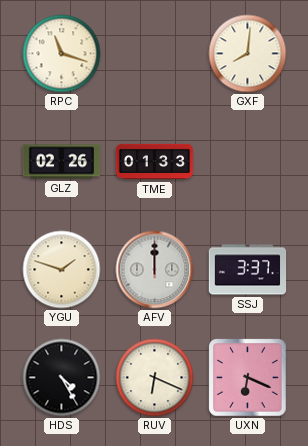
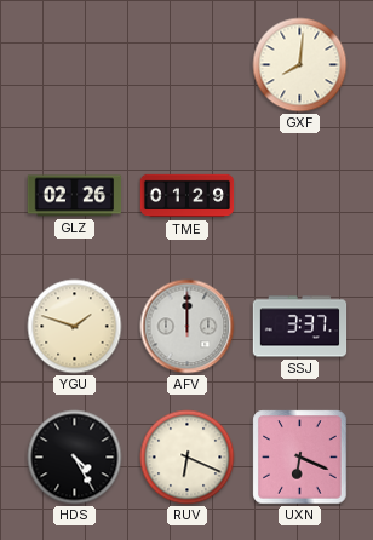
RPC: 11:18 -> none (62, 54)
TME: 01:33 -> 01:29 (188, 196)
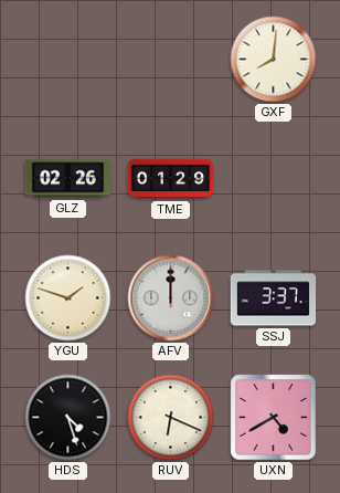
HDS: 4:25 -> 4:27 (68, 418)
UXN: 6:19 -> 4:40 (274, 418)
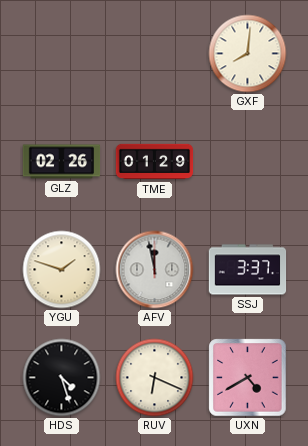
AFV: 12:00 -> 11:58 (155, 270)
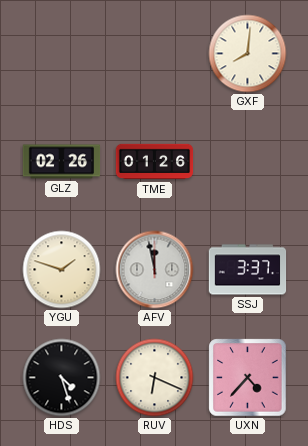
TME: 01:29 -> 01:26 (155, 162)
UXN: 4:40 -> 4:37 (248, 378)
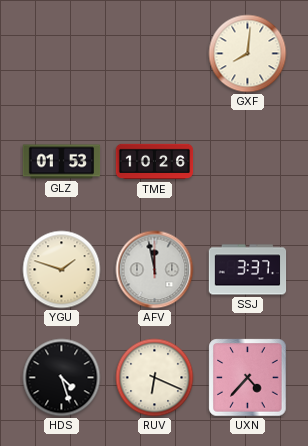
GLZ: 02:26 -> 01:53 (62, 162)
TME: 01:26 -> 10:26 (155, 162)
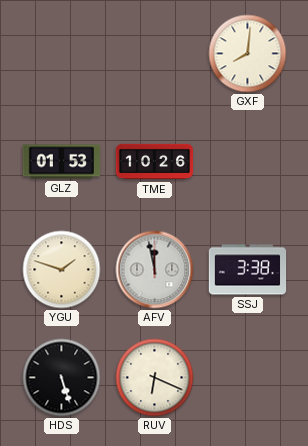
SSJ: 3:37 -> 3:38 (248, 270)
HDS: 4:27 -> 5:27 (62, 378)
UXN: 4:37 -> none (248, 378)
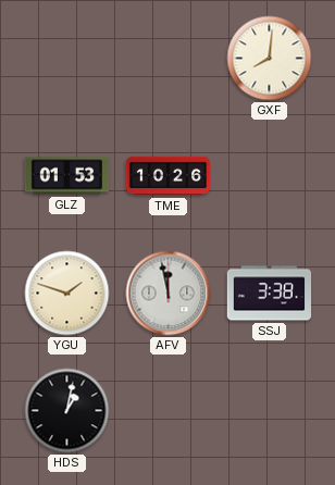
HDS: 5:27 -> 1:02 (67, 411)
RUV: 6:19 -> none (155, 378)
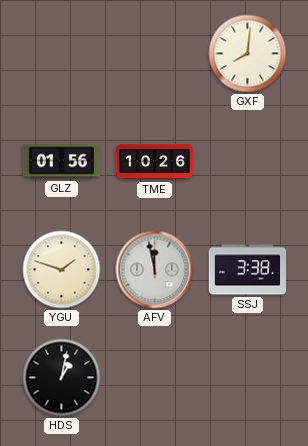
GLZ: 01:53 -> 01:56 (62, 162)
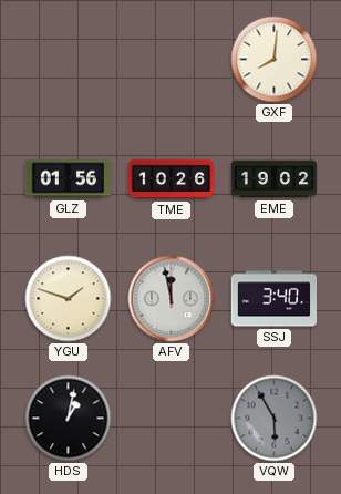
EME: none -> 19:02 (275, 179)
SSJ: 3:38 -> 3:40 (275, 299)
VQW: none -> 5:55 (275, 419)
